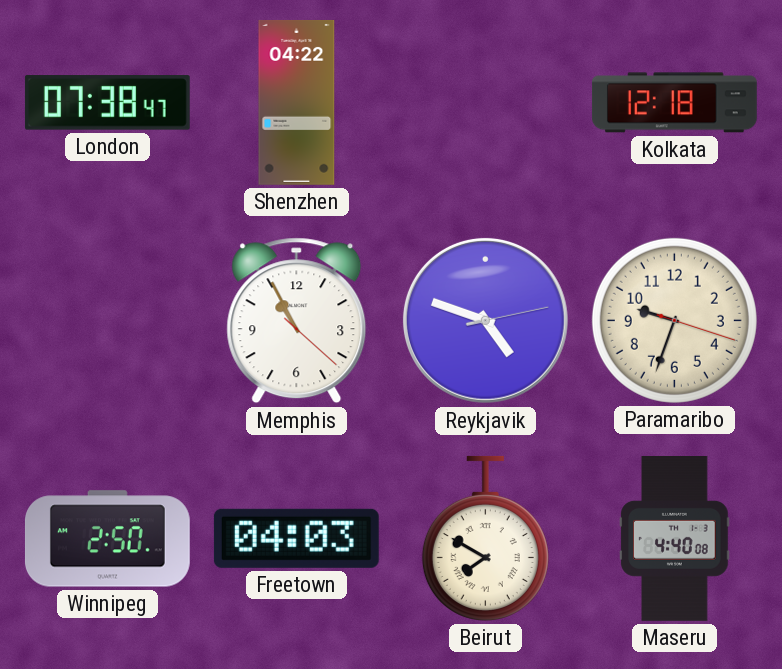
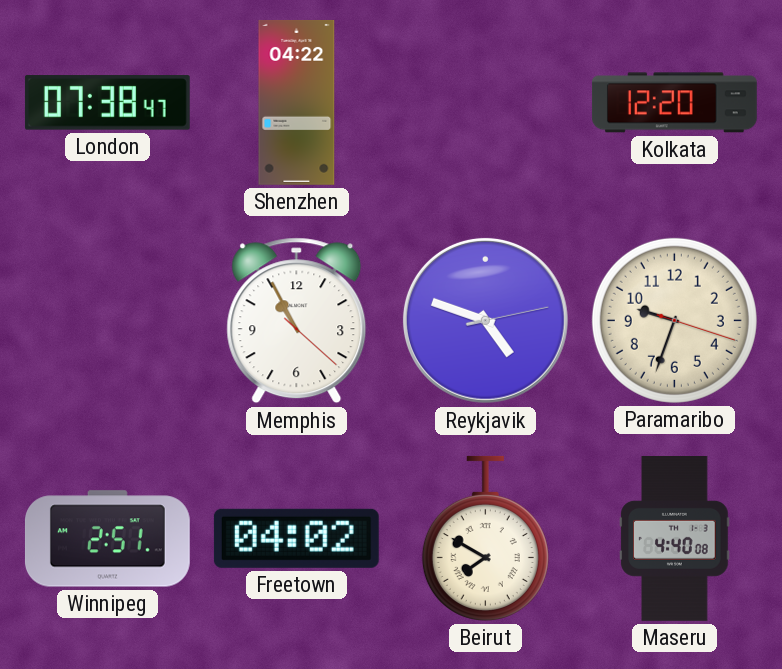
Kolkata: 12:18 -> 12:20 (674, 103)
Winnipeg: 2:50 -> 2:51 (107, 539)
Freetown: 04:03 -> 04:02 (296, 538)
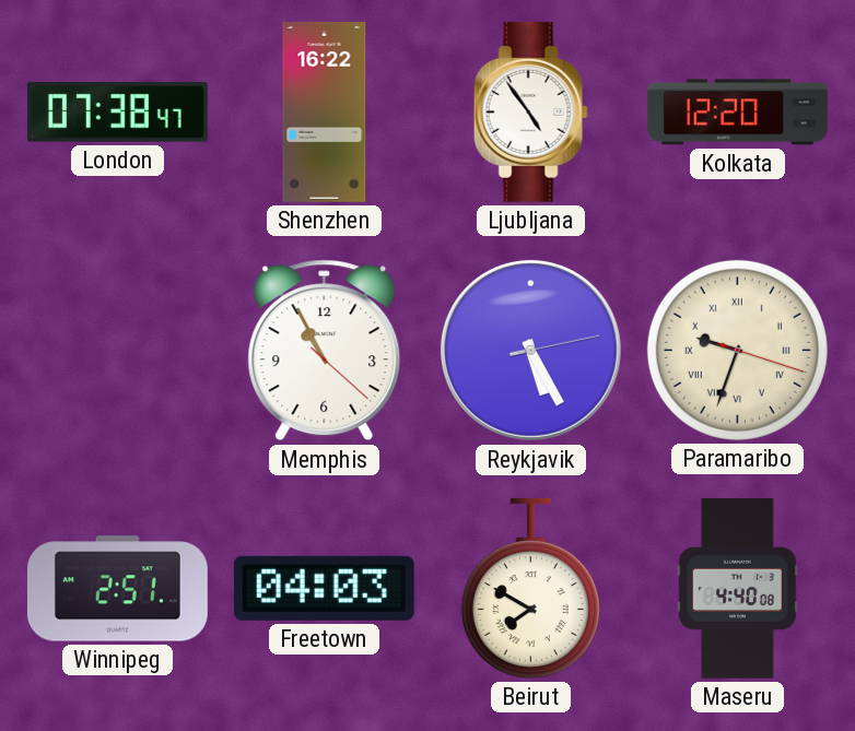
Shenzhen: 04:22 -> 16:22 (325, 111)
Ljubljana: none -> 4:54 (530, 111)
Reykjavik: 4:48 -> 5:25 (530, 350)
Paramaribo numerals: Arabic -> Roman (737, 350)
Freetown: 04:02 -> 04:03 (324, 588)
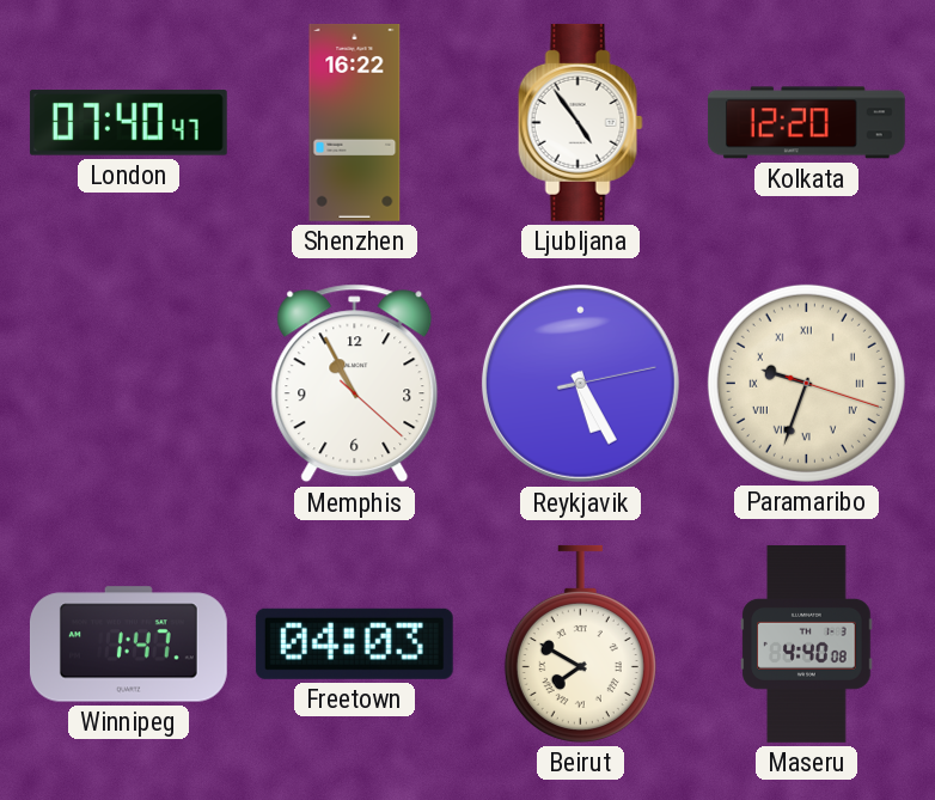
London: 07:38 -> 07:40 (128, 123)
Winnipeg: 2:51 -> 1:47 (128, 645)
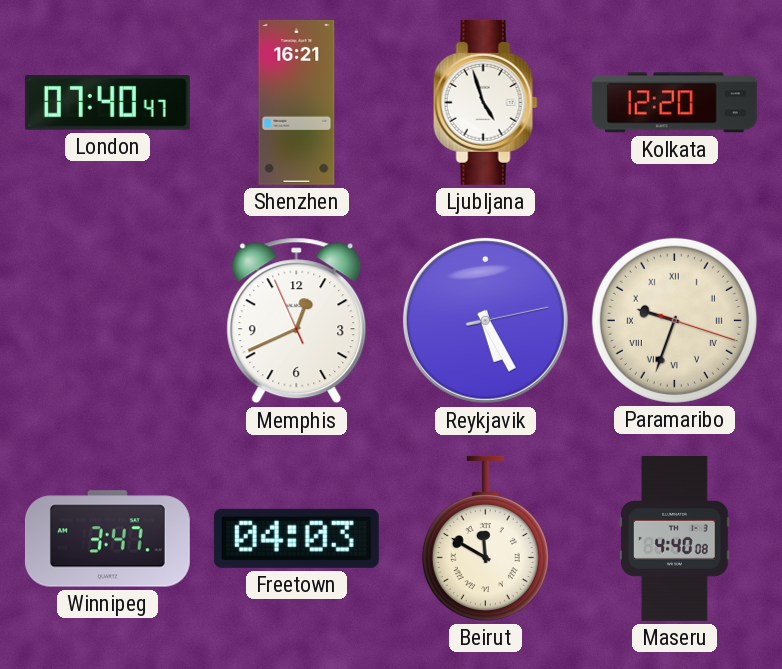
Shenzhen: 16:22 -> 16:21 (297, 102)
Ljubljana: 4:54 -> 4:57 (485, 102)
Memphis: 10:55 -> 12:40 (297, 321)
Winnipeg: 1:47 -> 3:47 (107, 539)
Beirut: 7:50 -> 11:50 (485, 538)
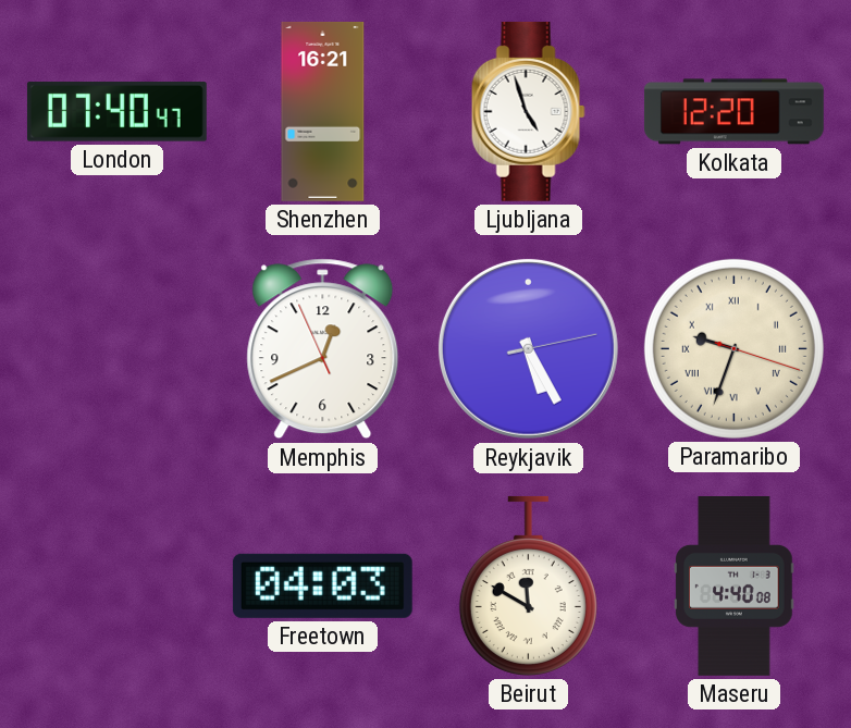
Winnipeg: 3:47 -> none (107, 539)
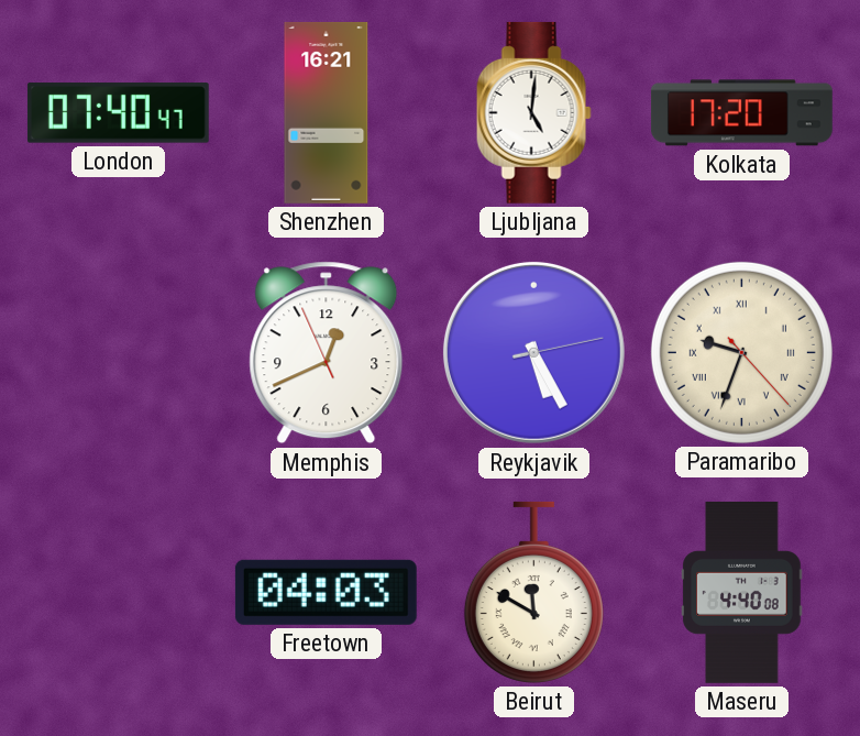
Ljubljana: 4:57 -> 5:01 (533, 112)
Kolkata: 12:20 -> 17:20 (741, 113)
Paramaribo: 9:33:18 -> 9:33:23 (741, 352)
